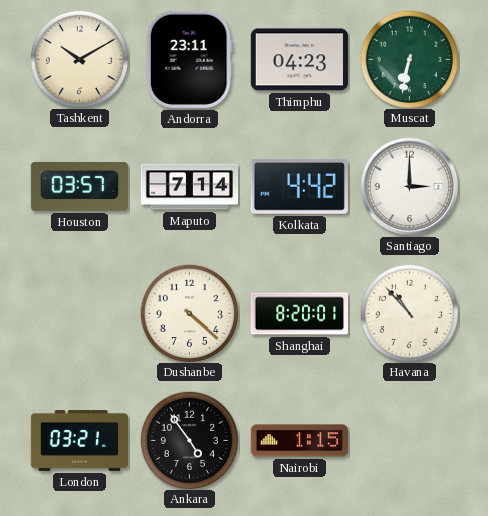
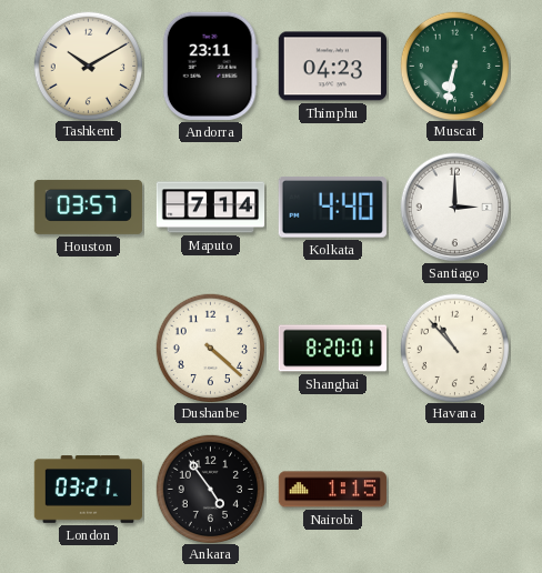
Kolkata: 4:42 -> 4:40 (332, 207)
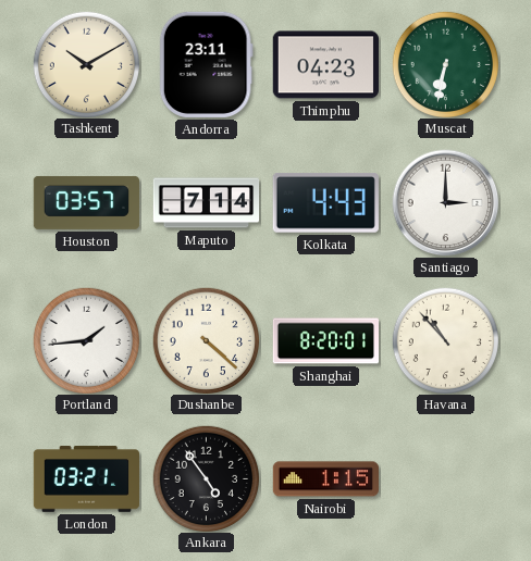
Kolkata: 4:40 -> 4:43 (325, 202)
Portland: none -> 1:44 (86, 340)
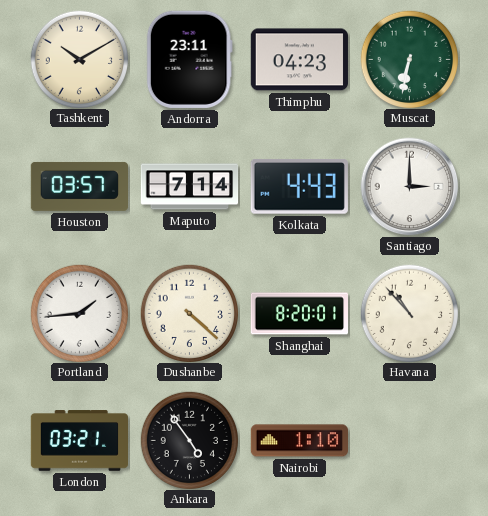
Nairobi: 1:15 -> 1:10 (299, 441)
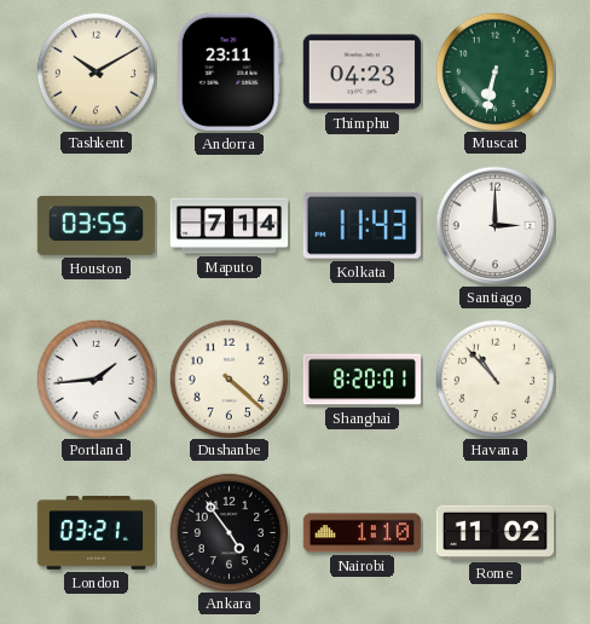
Houston: 03:57 -> 03:55 (96, 225)
Kolkata: 4:43 -> 11:43 (361, 225)
Rome: none -> 11:02 (494, 532)
